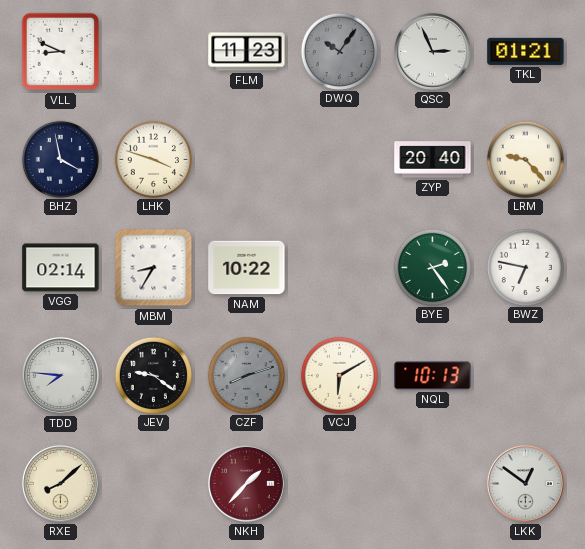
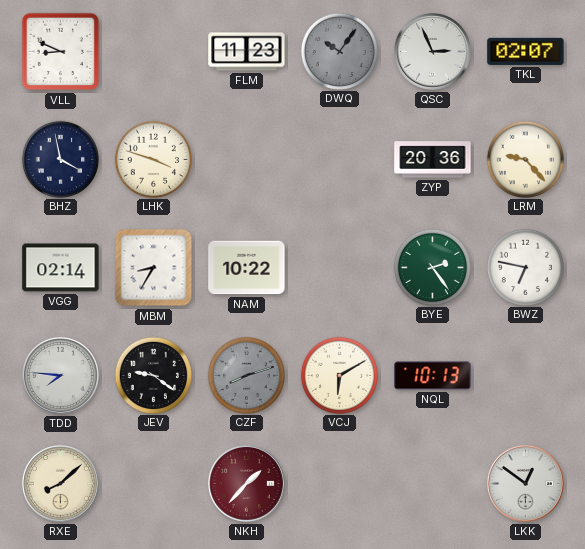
TKL: 01:21 -> 02:07 (526, 51)
ZYP: 20:40 -> 20:36 (433, 160)
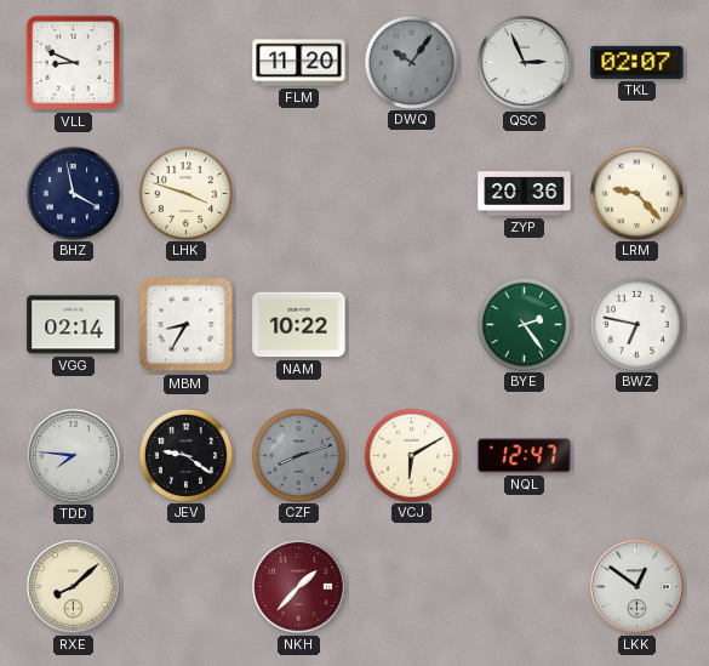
FLM: 11:23 -> 11:20 (299, 63)
NQL: 10:13 -> 12:47 (525, 456)
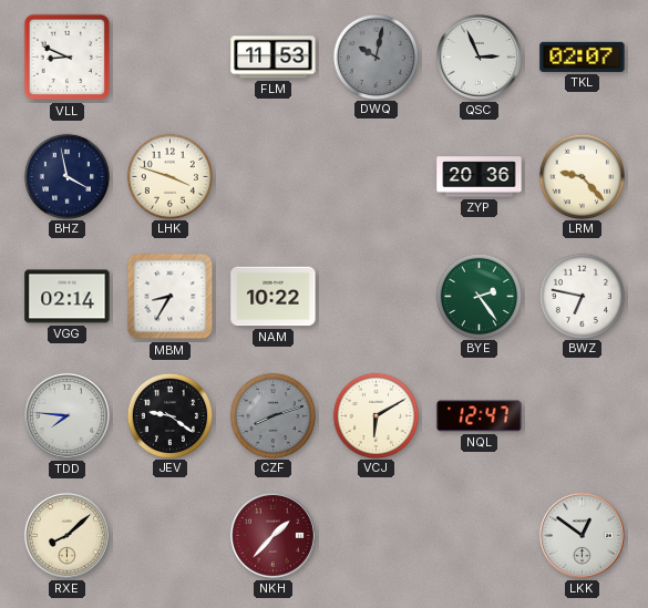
FLM: 11:20 -> 11:53 (274, 58)
DWQ: 10:06 -> 10:02 (376, 56)
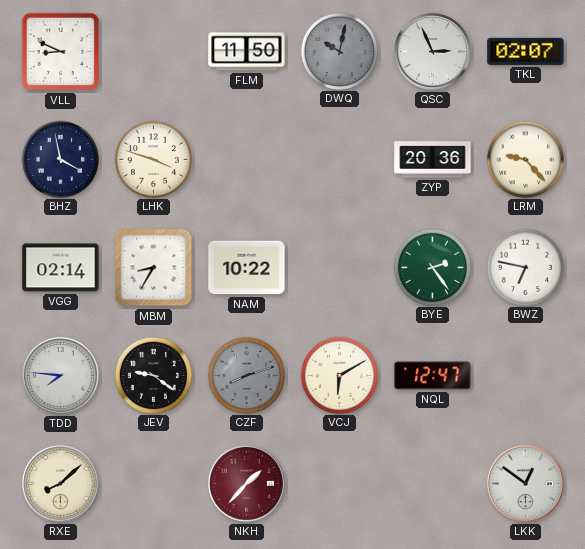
FLM: 11:53 -> 11:50 (247, 52)
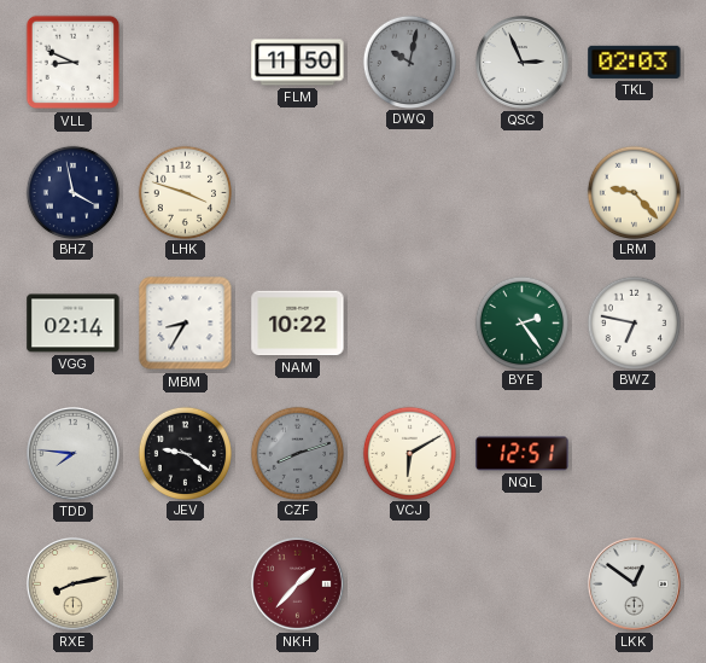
TKL: 02:07 -> 02:03 (635, 62)
ZYP: 20:36 -> none (433, 160)
NQL: 12:47 -> 12:51 (523, 454)
RXE: 8:08 -> 8:13 (72, 583)
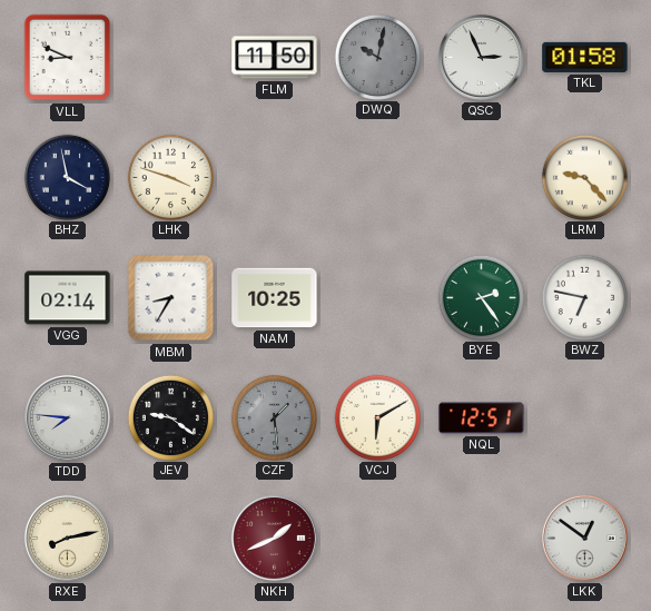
TKL: 02:03 -> 01:58 (585, 57)
NAM: 10:22 -> 10:25 (275, 298)
CZF: 8:12 -> 1:29 (274, 417)
NKH: 1:37 -> 1:41 (274, 538)
